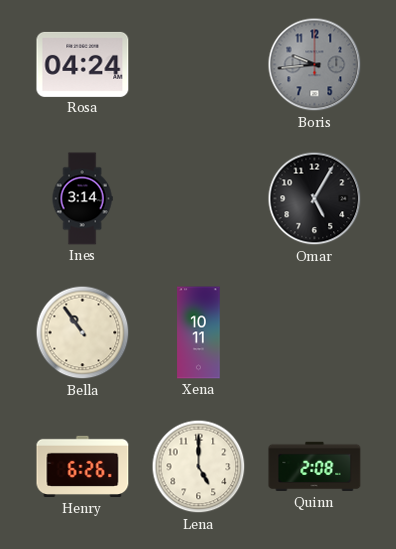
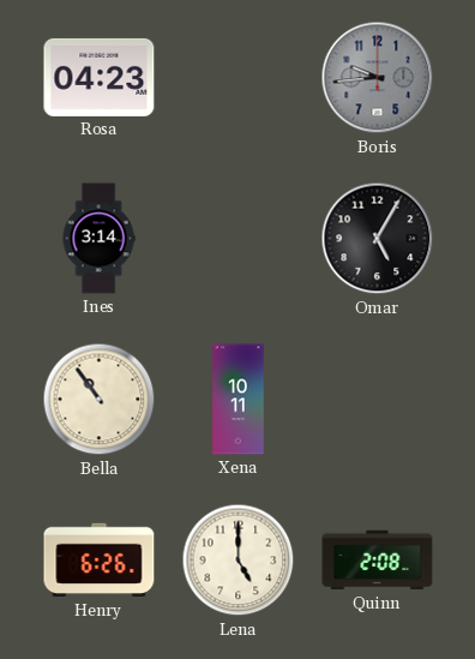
Rosa: 04:24 -> 04:23 (100, 77)
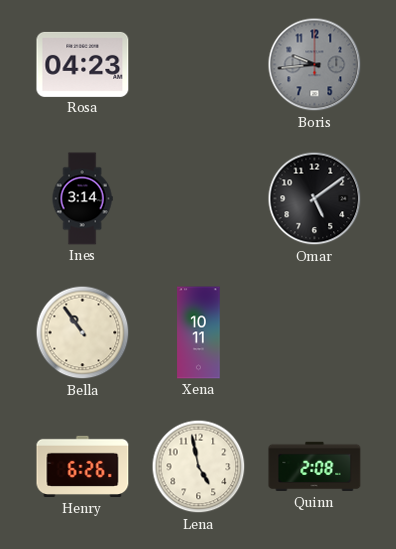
Omar: 5:05 -> 5:09 (315, 199)
Lena: 5:00 -> 4:58 (199, 467)
